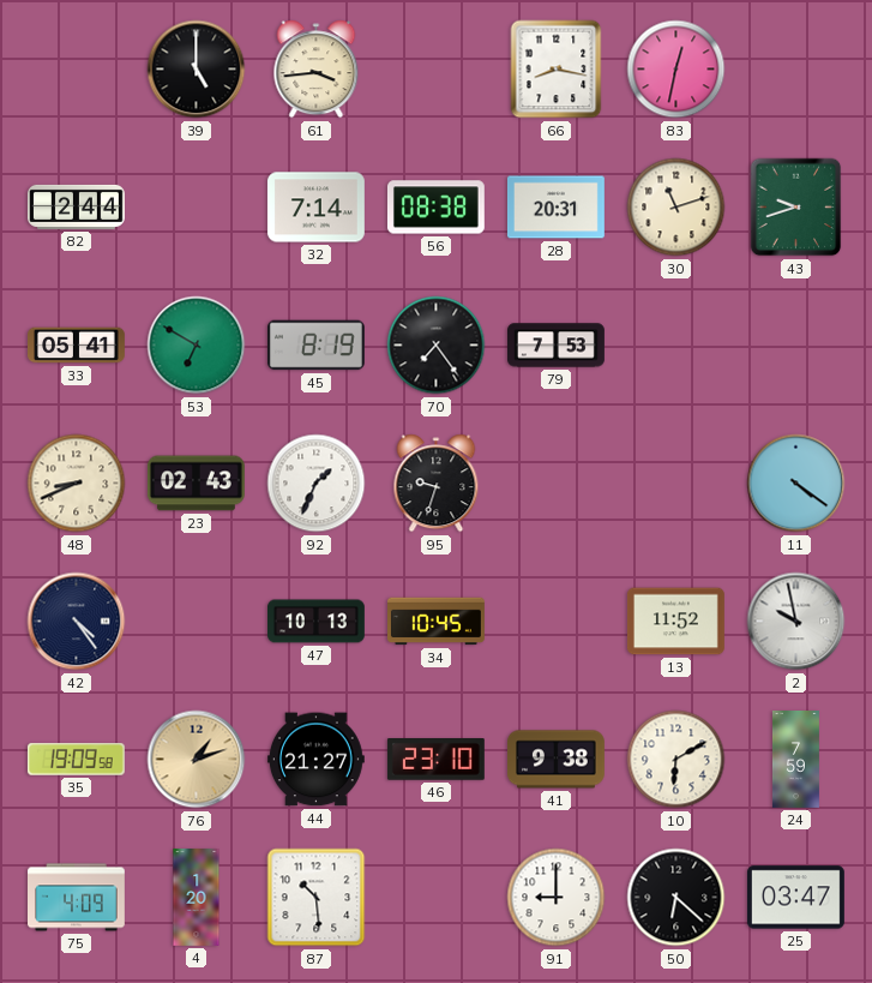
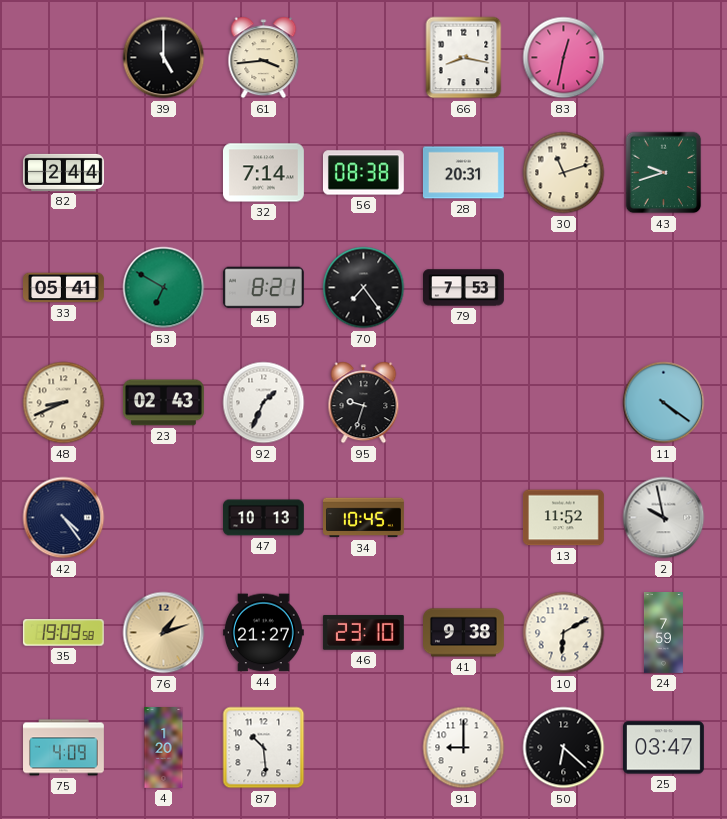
45: 8:19 -> 8:21 (263, 288)
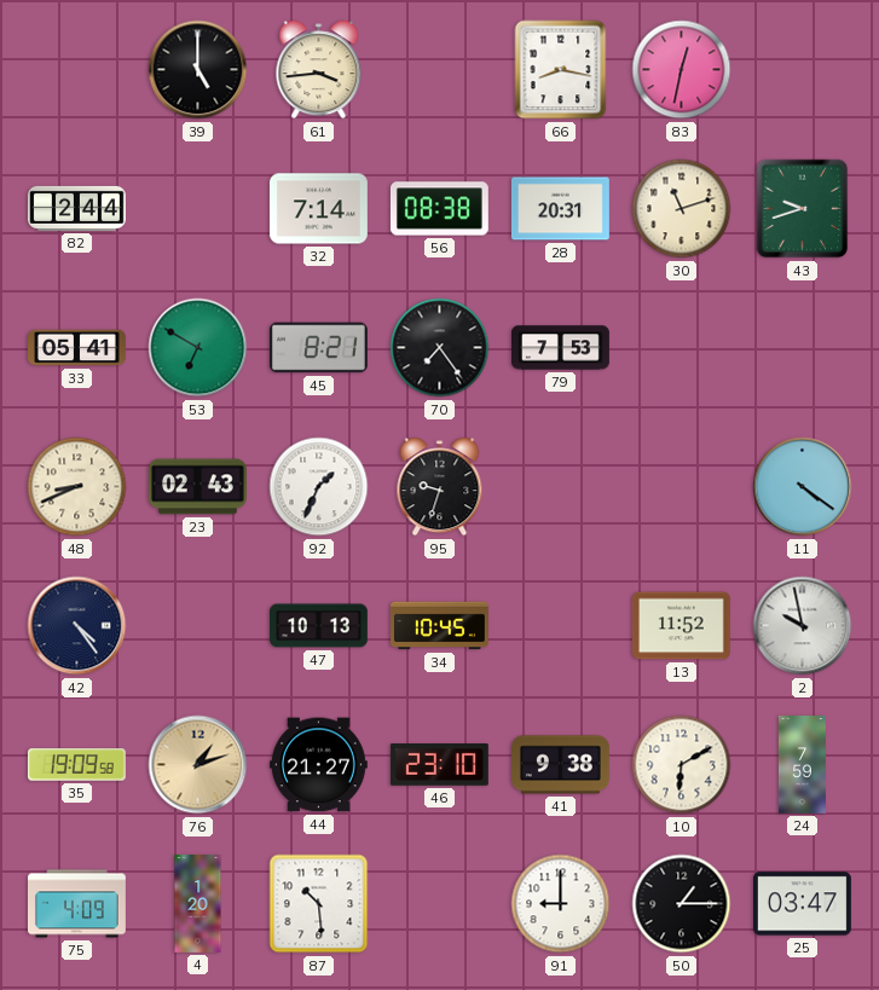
50: 6:22 -> 1:15 (682, 904)
